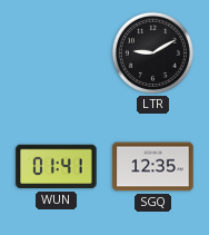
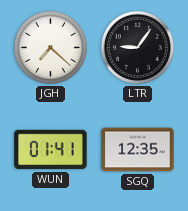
JGH: none -> 7:22 (50, 47)
LTR: 9:10 -> 9:06 (137, 47)
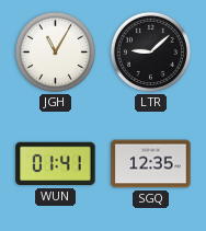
JGH: 7:22 -> 11:05 (55, 51)
LTR: 9:06 -> 9:08 (150, 51)
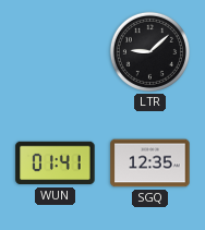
JGH: 11:05 -> none (55, 51)
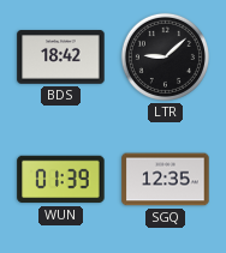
BDS: none -> 18:42 (61, 58)
WUN: 01:41 -> 01:39 (61, 180)
